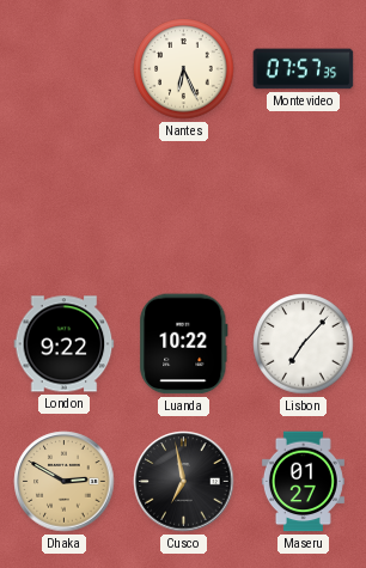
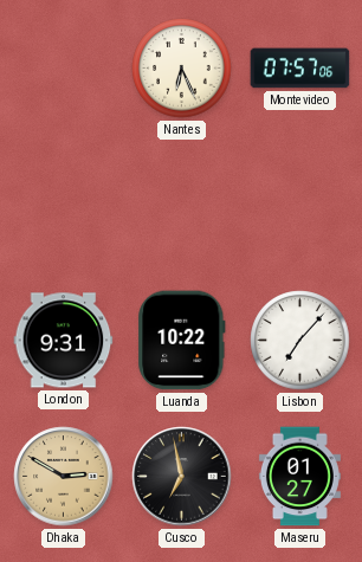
Montevideo: 07:57:35 -> 07:57:06 (300, 69)
London: 9:22 -> 9:31 (64, 341)
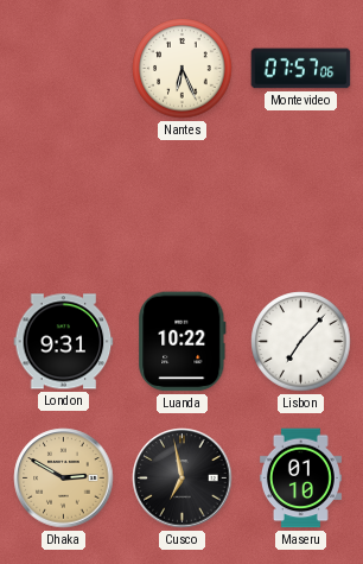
Maseru: 01:27 -> 01:10 (300, 479)
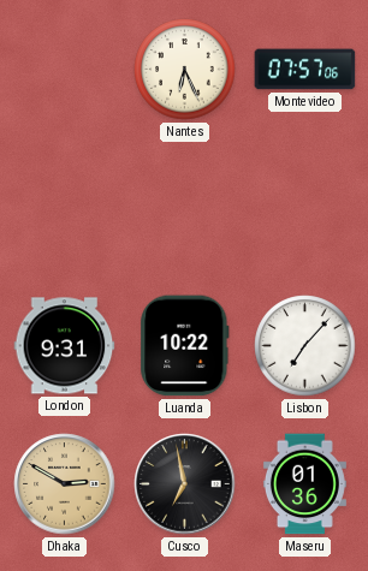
Maseru: 01:10 -> 01:36 (304, 484)
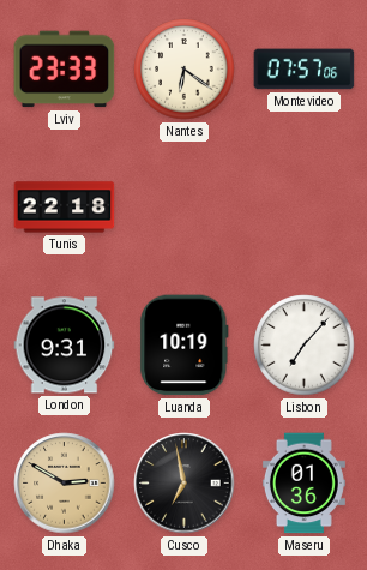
Lviv: none -> 23:33 (65, 70)
Nantes: 6:26 -> 6:21 (185, 70)
Tunis: none -> 22:18 (65, 208)
Luanda: 10:22 -> 10:19 (185, 346)
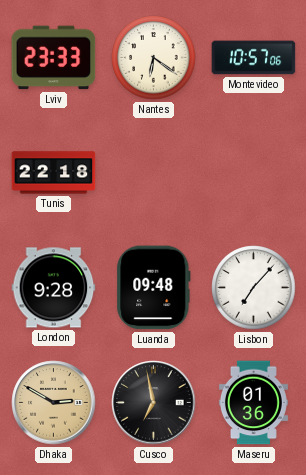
Montevideo: 07:57 -> 10:57 (254, 58)
London: 9:31 -> 9:28 (54, 288)
Luanda: 10:19 -> 09:48 (154, 288)
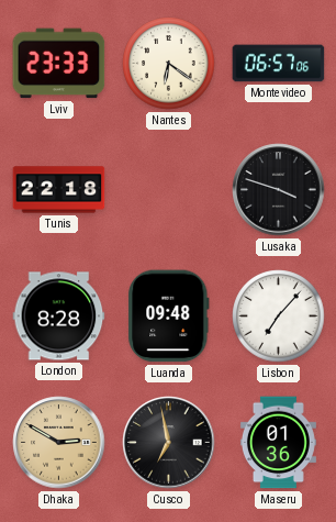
Montevideo: 10:57 -> 06:57 (279, 64)
Lusaka: none -> 3:48 (279, 190)
London: 9:28 -> 8:28 (59, 316)
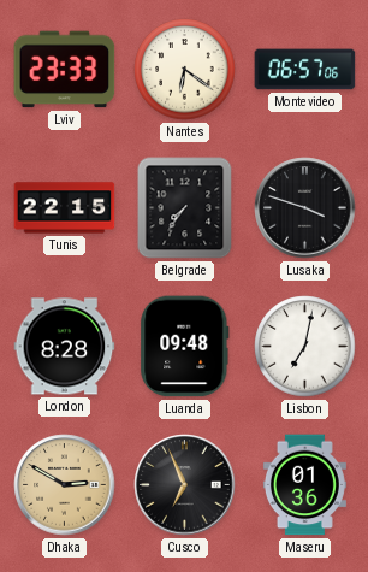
Tunis: 22:18 -> 22:15 (65, 208)
Belgrade: none -> 7:36 (185, 208)
Lisbon: 7:07 -> 7:02 (305, 347)
Cusco: 6:58 -> 6:56 (185, 485)
